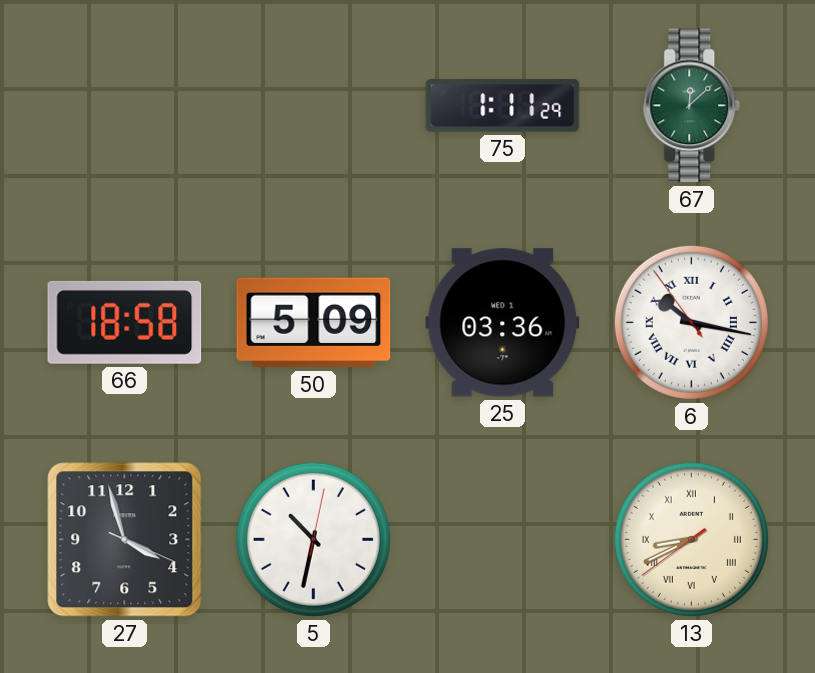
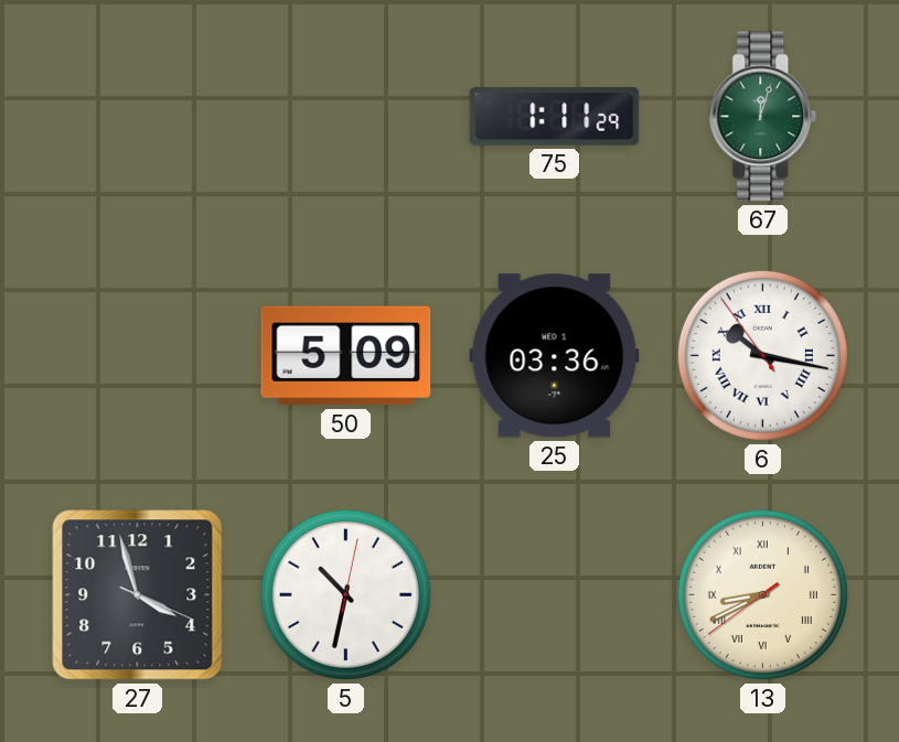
67: 12:08 -> 12:03 (763, 117)
66: 18:58 -> none (125, 322)
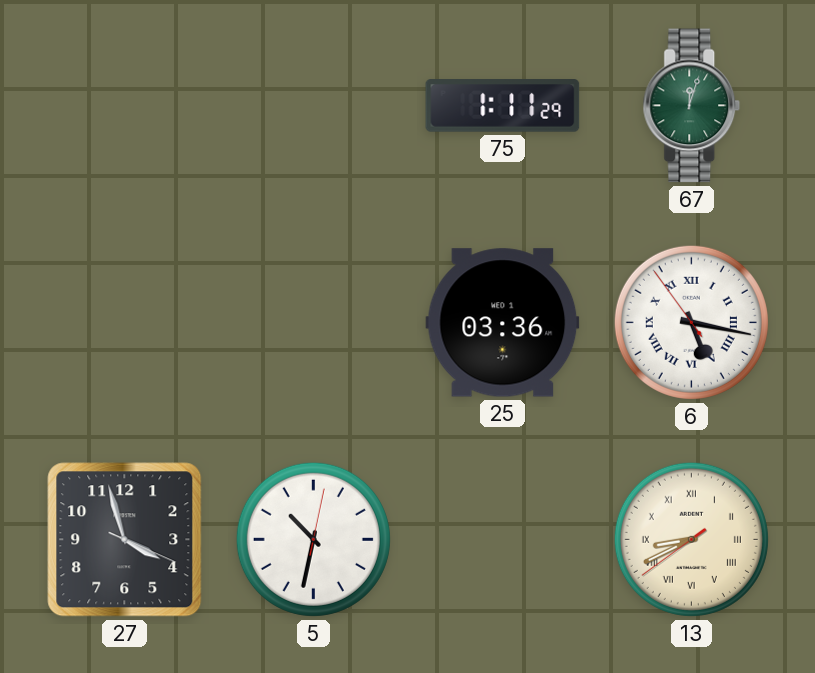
50: 5:09 -> none (346, 356)
6: 10:16 -> 5:16 (691, 322)
